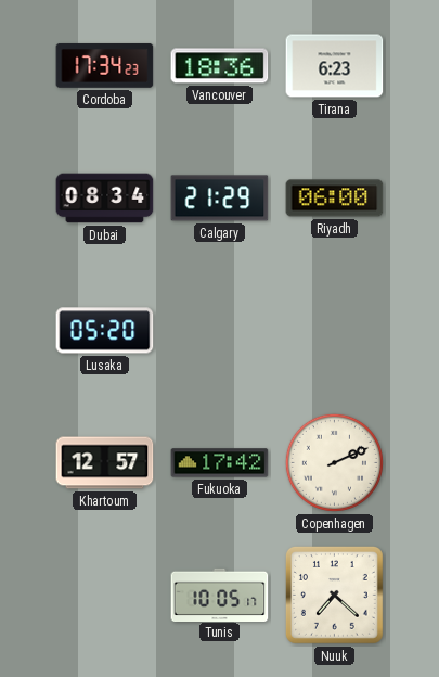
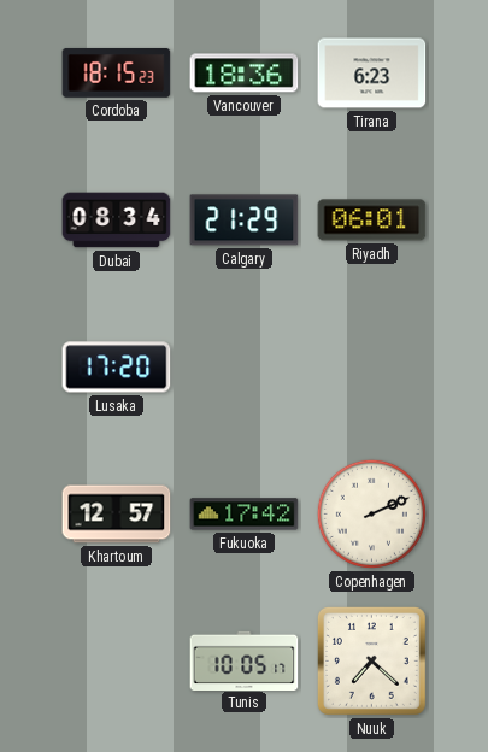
Cordoba: 17:34 -> 18:15 (117, 74)
Riyadh: 06:00 -> 06:01 (372, 221)
Lusaka: 05:20 -> 17:20 (117, 368)
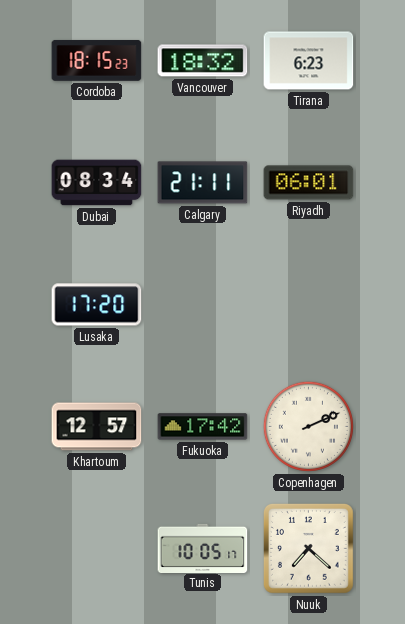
Vancouver: 18:36 -> 18:32 (203, 61)
Calgary: 21:29 -> 21:11 (203, 183)
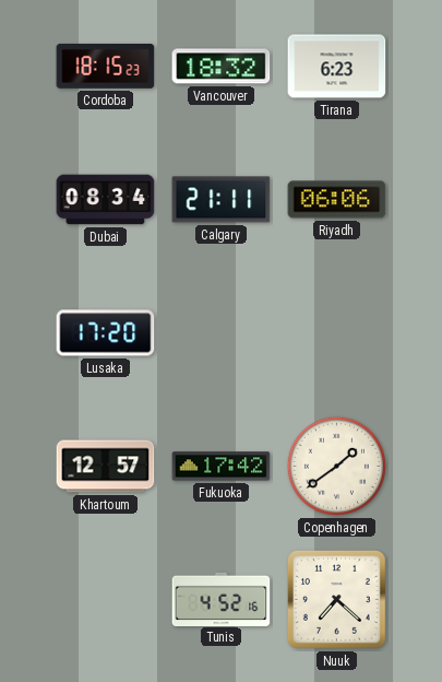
Riyadh: 06:01 -> 06:06 (337, 200)
Copenhagen: 2:11 -> 1:39 (336, 466)
Tunis: 10:05 -> 4:52 (222, 599)
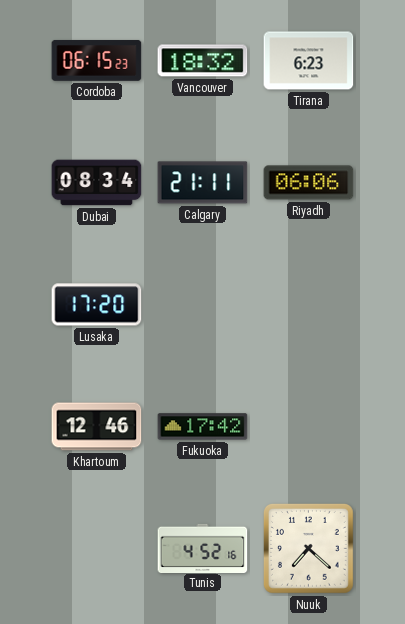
Cordoba: 18:15 -> 06:15 (97, 61)
Khartoum: 12:57 -> 12:46 (97, 427)
Copenhagen: 1:39 -> none (336, 466)
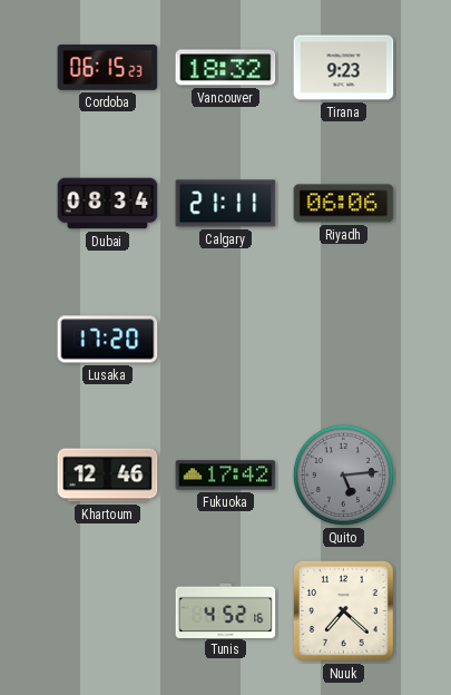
Tirana: 6:23 -> 9:23 (344, 68)
Quito: none -> 5:14 (343, 474)
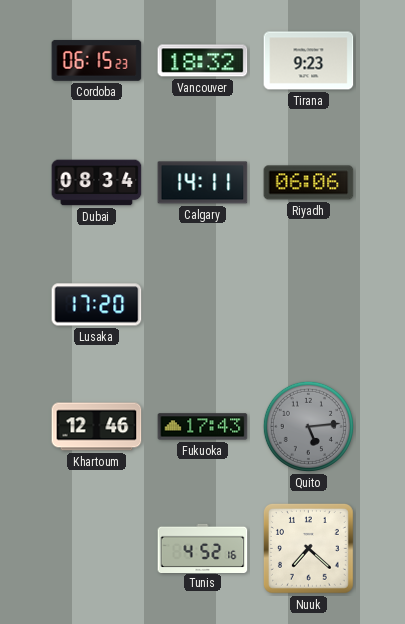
Calgary: 21:11 -> 14:11 (203, 183)
Fukuoka: 17:42 -> 17:43 (203, 427)
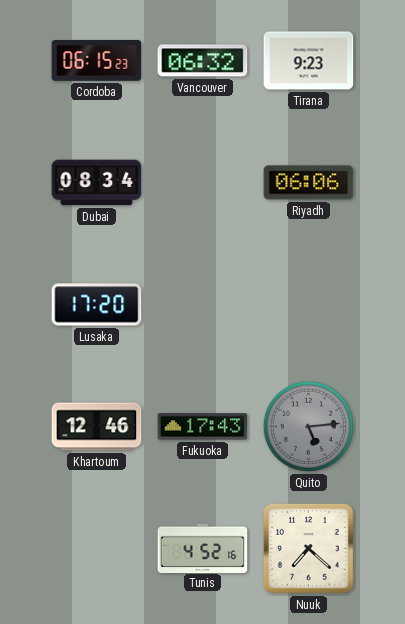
Vancouver: 18:32 -> 06:32 (203, 61)
Calgary: 14:11 -> none (203, 183)
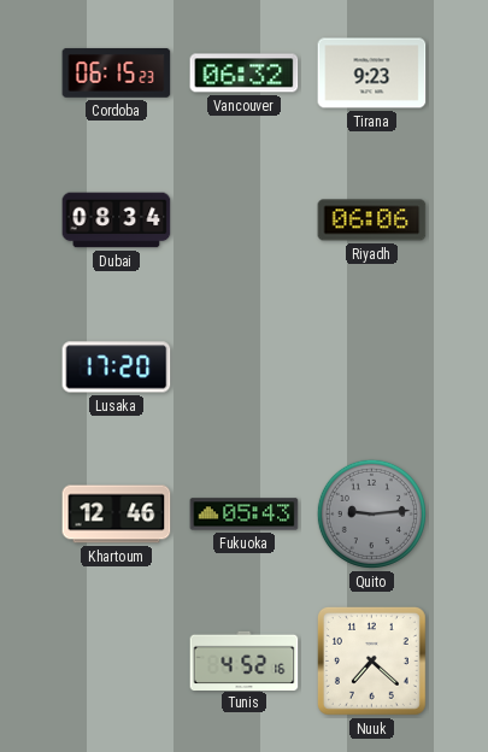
Fukuoka: 17:43 -> 05:43 (245, 515)
Quito: 5:14 -> 9:14 (371, 513)
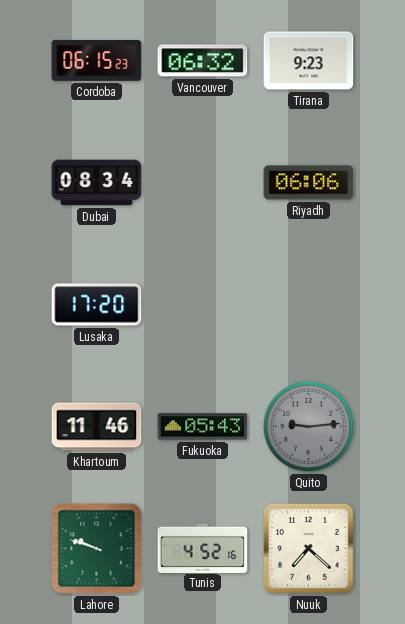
Khartoum: 12:46 -> 11:46 (97, 427)
Lahore: none -> 9:48 (97, 549)
